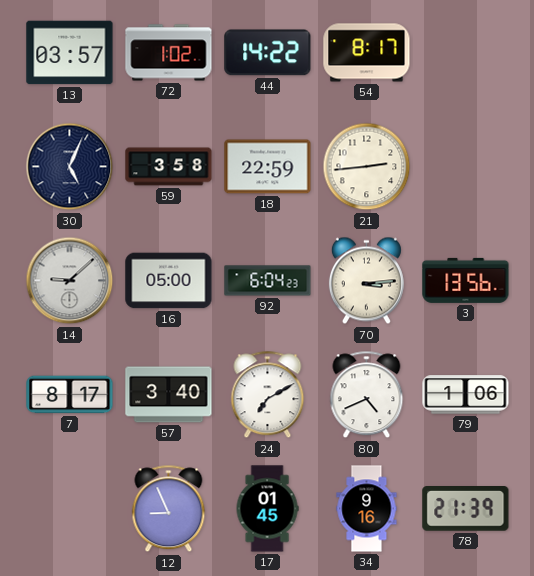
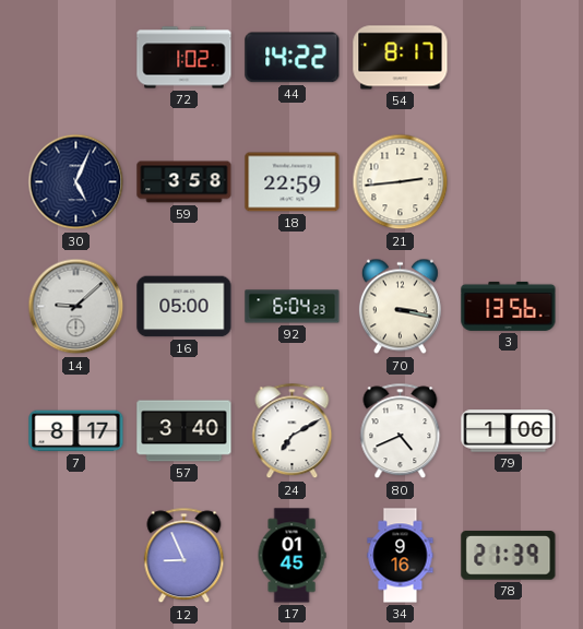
13: 03:57 -> none (70, 53)
70: 3:14 -> 3:17 (400, 307)
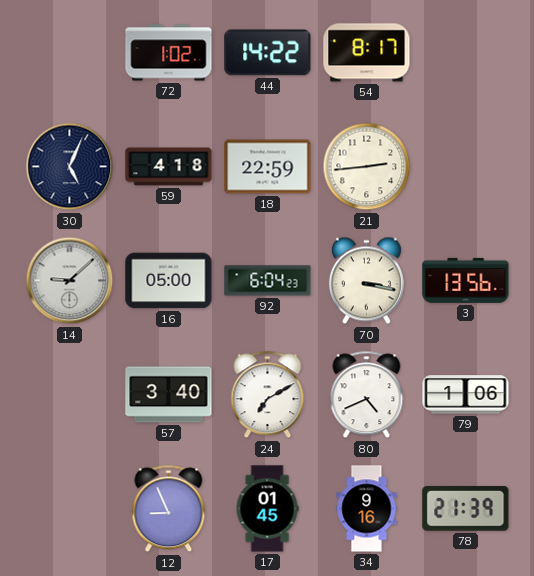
59: 3:58 -> 4:18 (169, 167)
7: 8:17 -> none (76, 431)
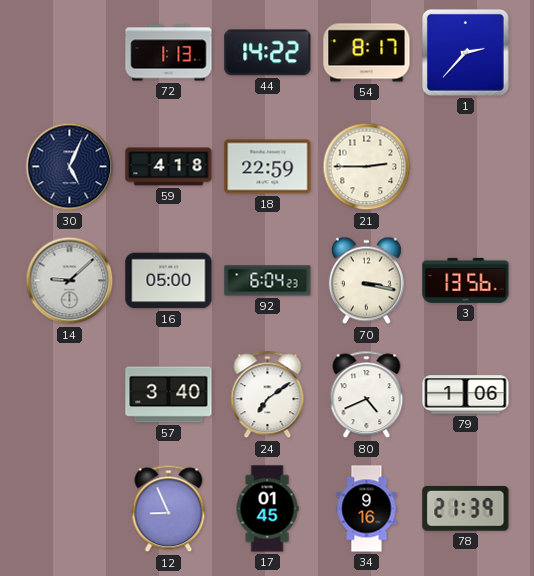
72: 1:02 -> 1:13 (169, 53)
1: none -> 2:37 (465, 52)
21: 2:44 -> 2:45 (367, 167)
24: 7:10 -> 7:09 (268, 395)
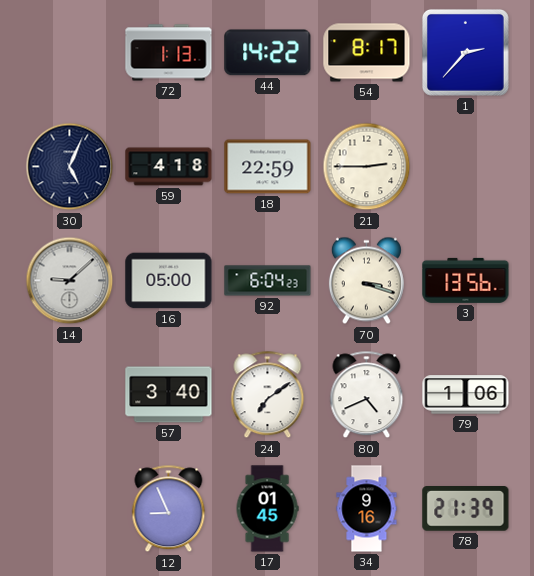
70: 3:17 -> 3:18 (366, 281)
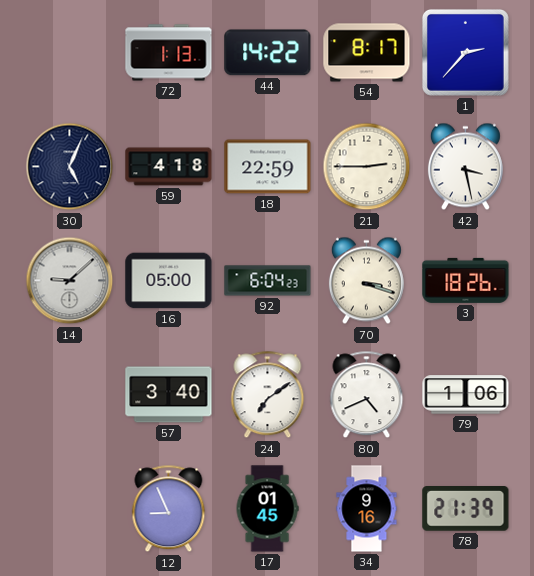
42: none -> 3:28 (465, 167)
3: 13:56 -> 18:26 (466, 280)
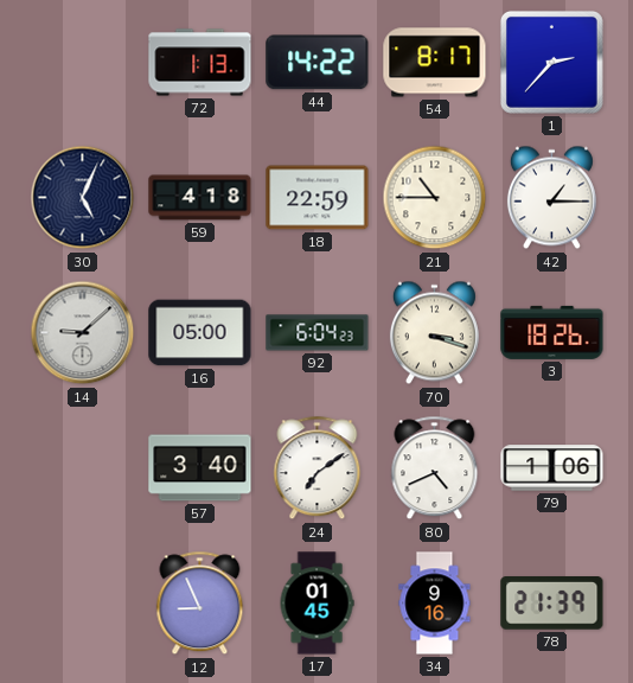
21: 2:45 -> 10:45 (435, 198)
42: 3:28 -> 1:15 (551, 198)
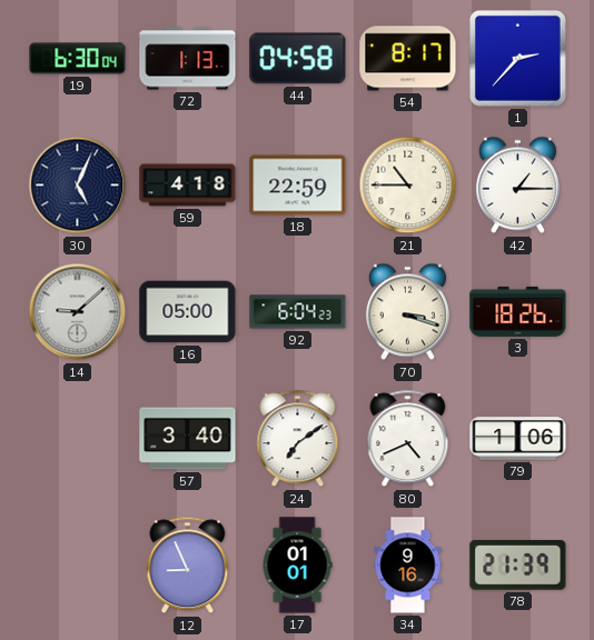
19: none -> 6:30 (78, 59)
44: 14:22 -> 04:58 (298, 59)
17: 01:45 -> 01:01 (297, 566)
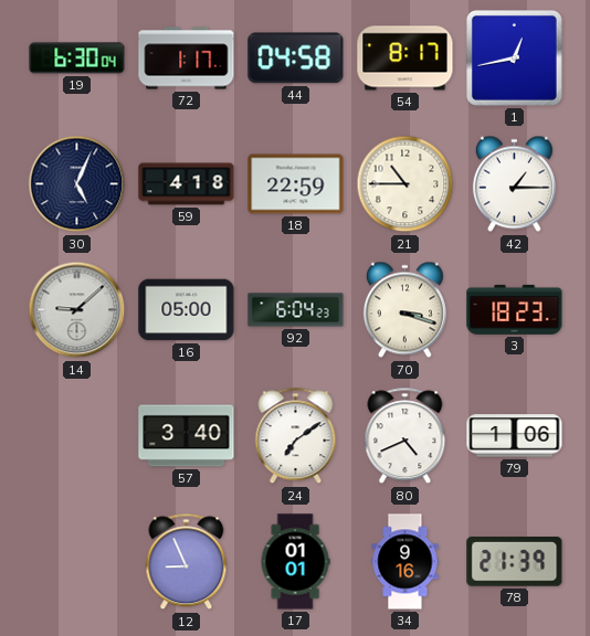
72: 1:13 -> 1:17 (187, 59)
1: 2:37 -> 12:43 (514, 57)
3: 18:26 -> 18:23 (515, 309)
